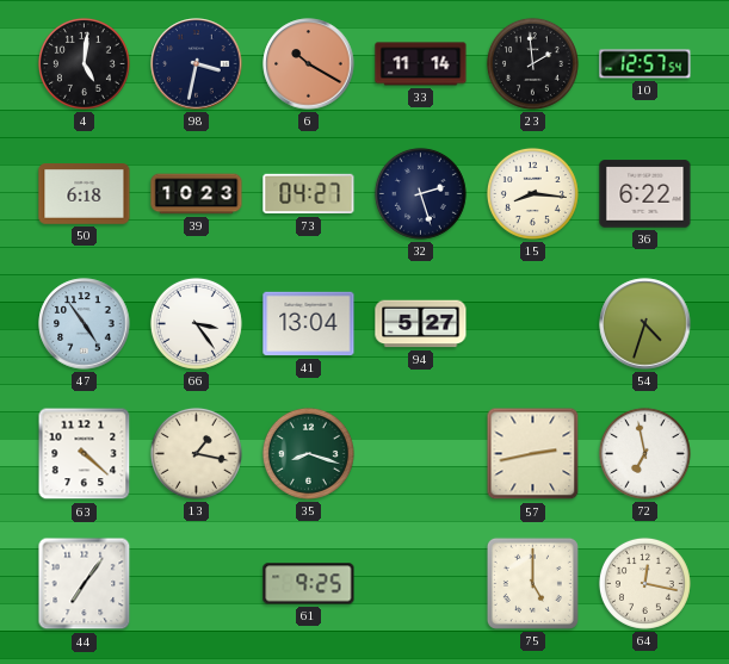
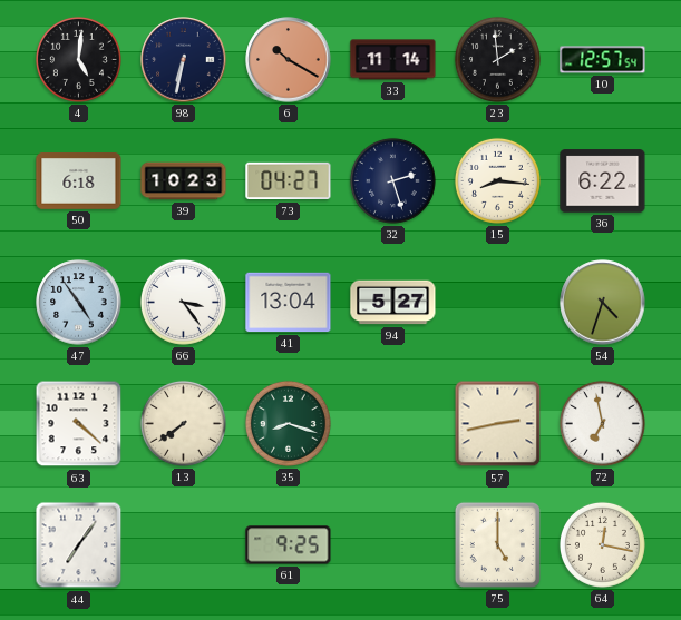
98: 3:32 -> 6:32 (184, 60)
13: 1:17 -> 7:39 (183, 423)
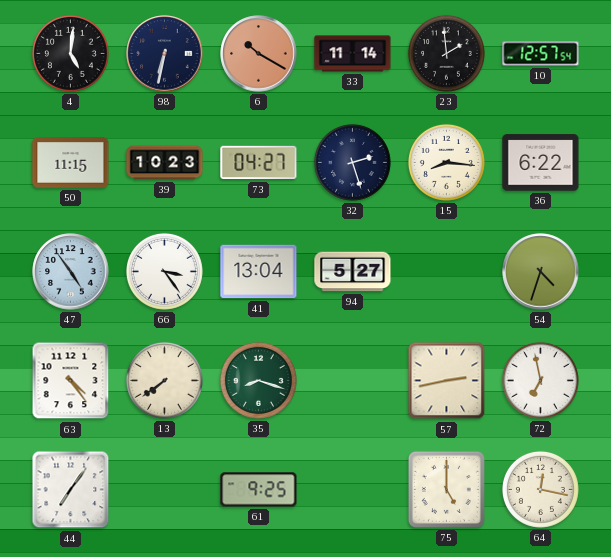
50: 6:18 -> 11:15 (71, 163)
63: 4:22 -> 4:24 (71, 381)
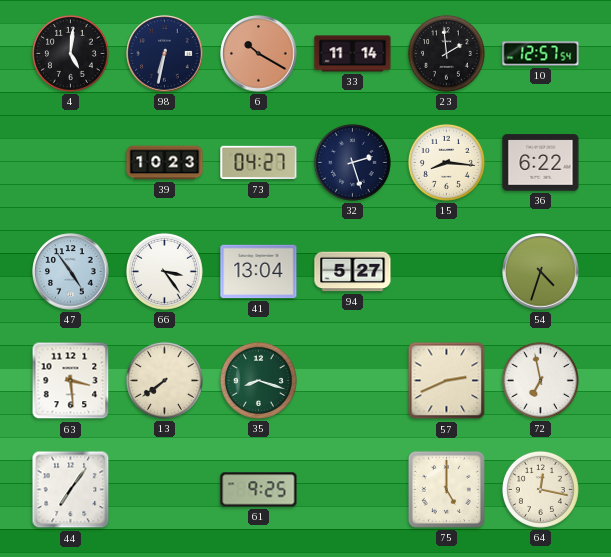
50: 11:15 -> none (71, 163)
63: 4:24 -> 3:29 (71, 381)
57: 2:43 -> 2:41 (447, 381)
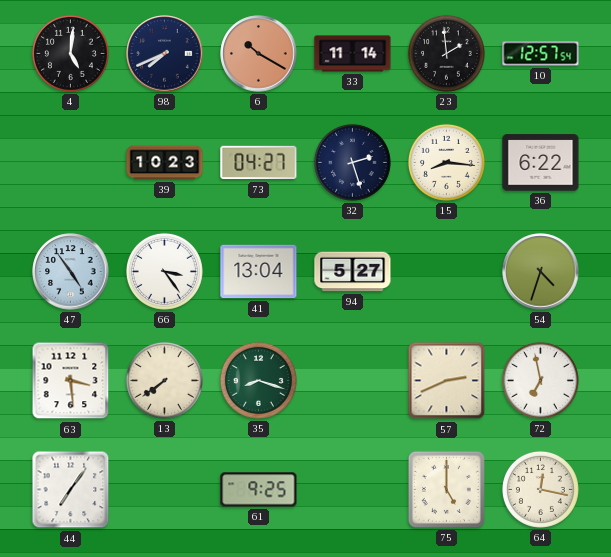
98: 6:32 -> 7:41 (165, 54)
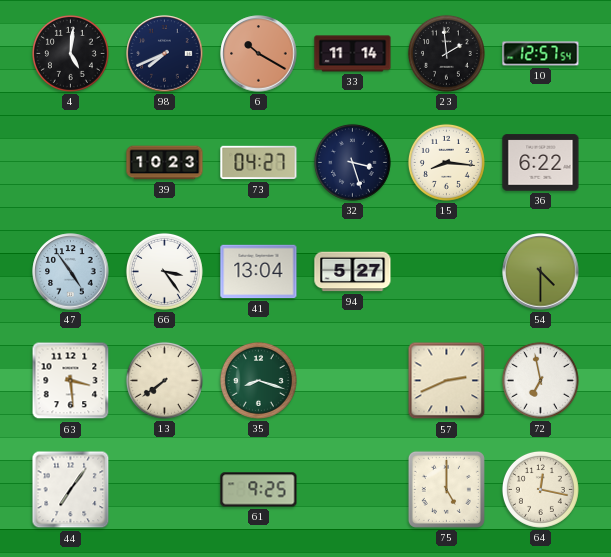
32: 2:27 -> 3:27 (352, 162)
54: 4:33 -> 4:30 (541, 272)
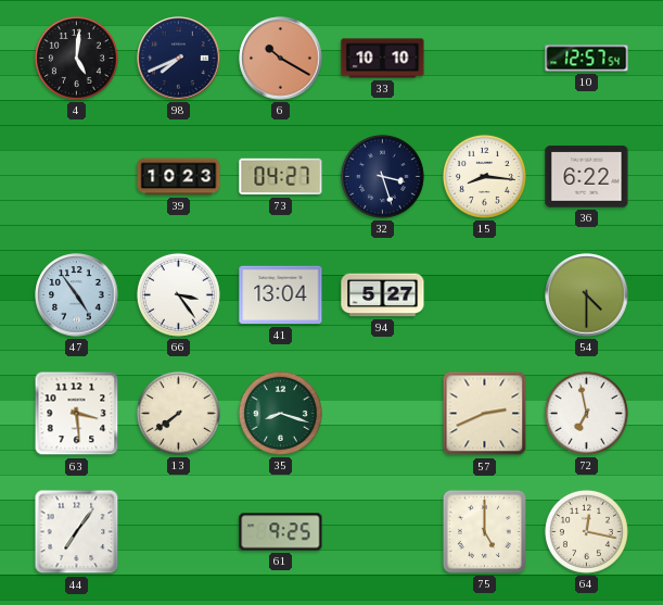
33: 11:14 -> 10:10 (383, 59)
23: 1:59 -> none (446, 53)
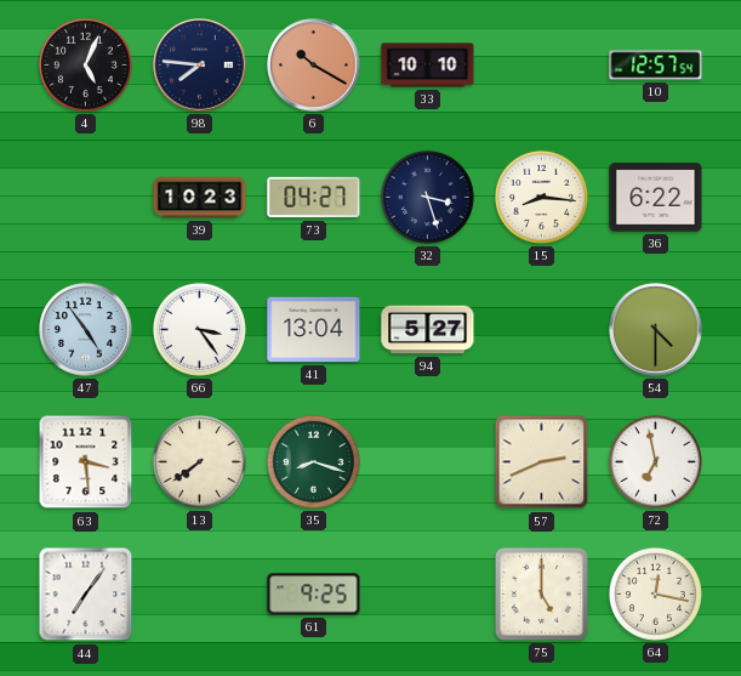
4: 5:01 -> 5:04 (85, 64)
98: 7:41 -> 7:46 (200, 66)
